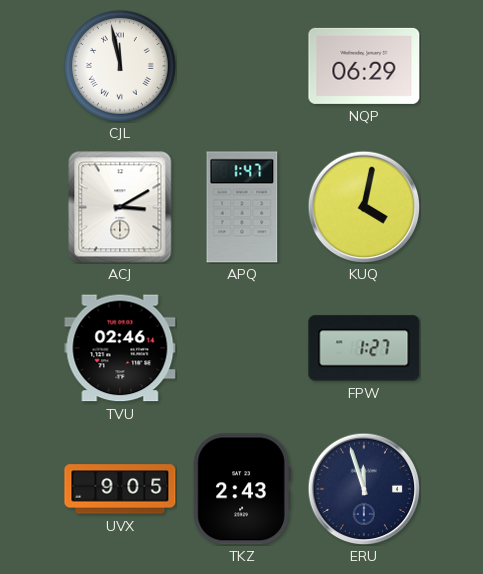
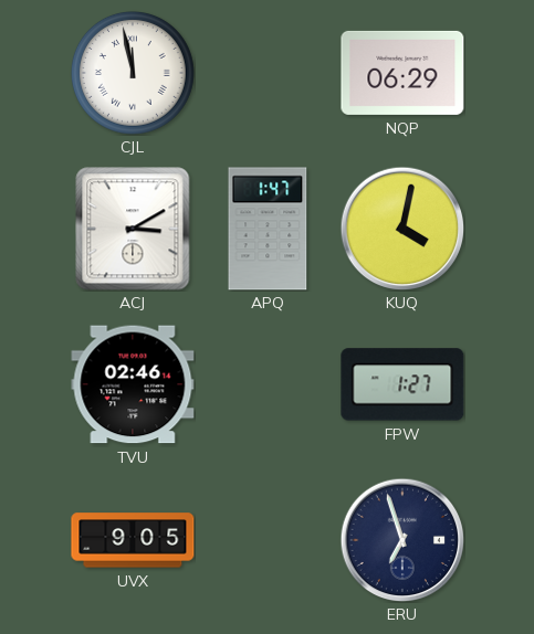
TKZ: 2:43 -> none (242, 489)
ERU: 11:57 -> 6:57 (402, 540)
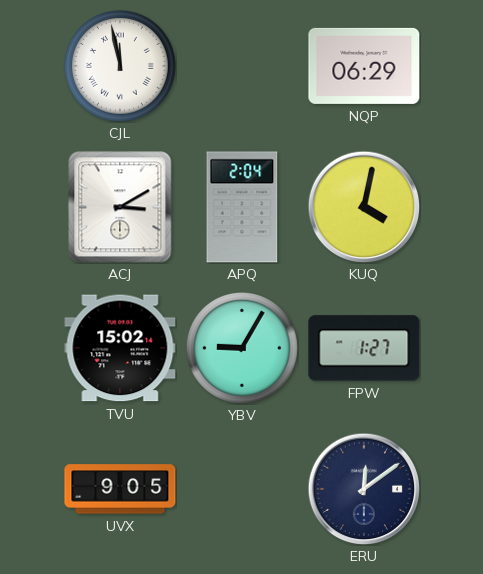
APQ: 1:47 -> 2:04 (242, 207)
TVU: 02:46 -> 15:02 (120, 348)
YBV: none -> 9:05 (242, 348)
ERU: 6:57 -> 12:09 (364, 489)
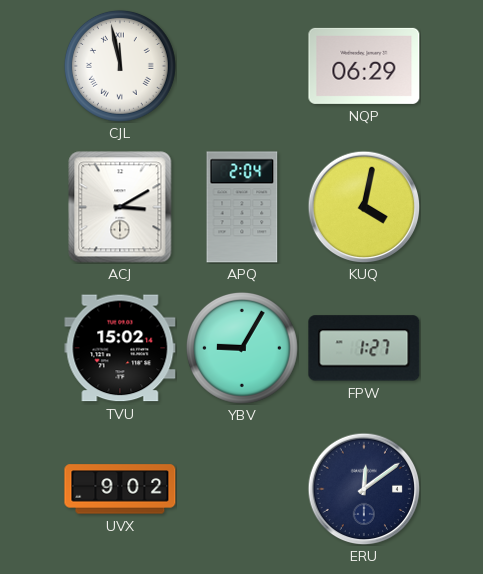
UVX: 9:05 -> 9:02 (120, 489)
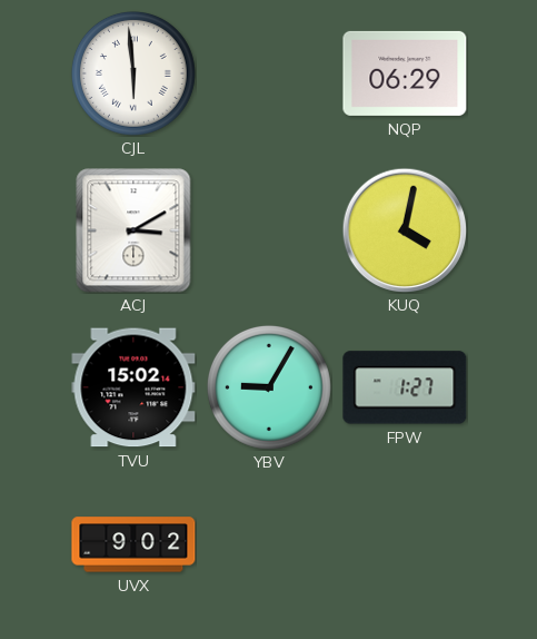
CJL: 11:58 -> 5:59 (133, 73)
APQ: 2:04 -> none (242, 207)
ERU: 12:09 -> none (364, 489)
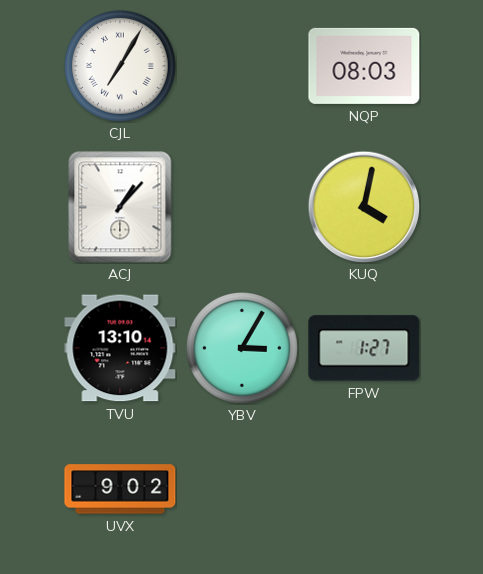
CJL: 5:59 -> 7:05 (120, 66)
NQP: 06:29 -> 08:03 (364, 66)
ACJ: 3:10 -> 1:07 (120, 207)
TVU: 15:02 -> 13:10 (120, 348)
YBV: 9:05 -> 3:05 (242, 348)
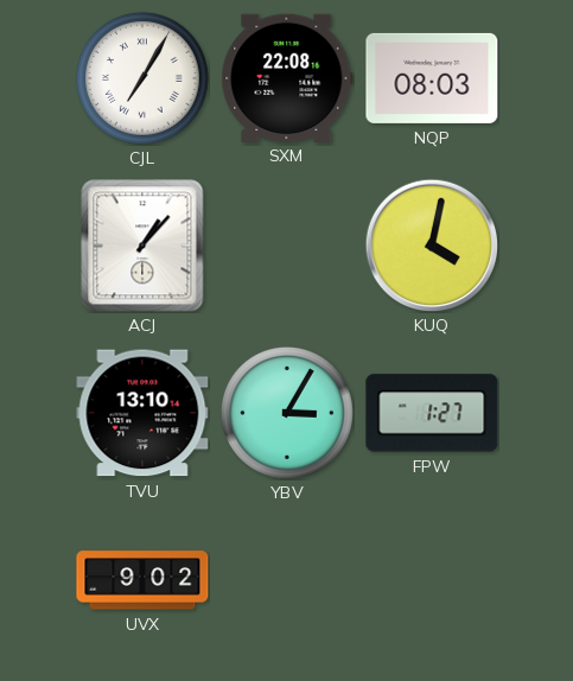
SXM: none -> 22:08 (287, 77)
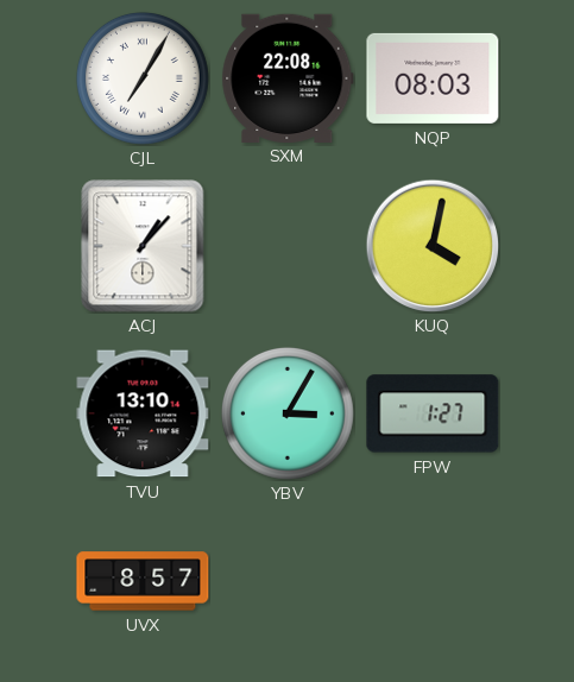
UVX: 9:02 -> 8:57 (143, 581)
